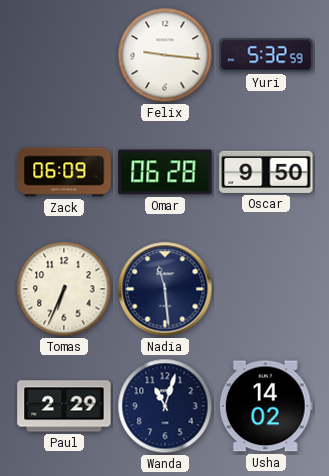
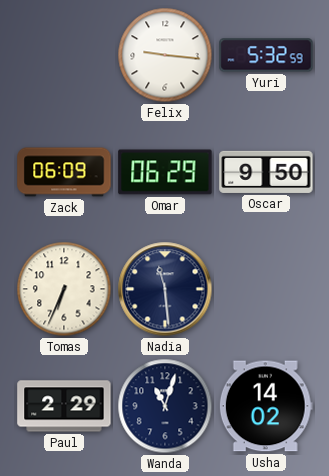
Omar: 06:28 -> 06:29 (165, 172)
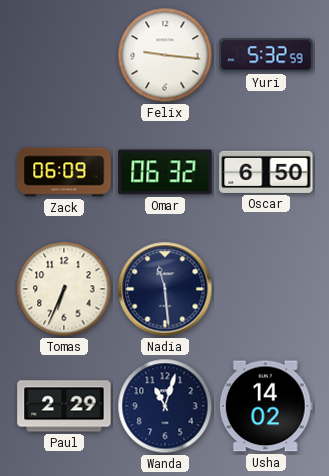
Omar: 06:29 -> 06:32 (165, 172)
Oscar: 9:50 -> 6:50 (266, 172)
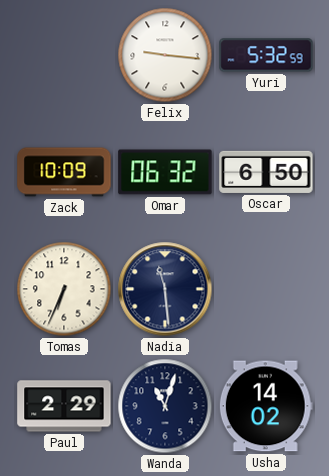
Zack: 06:09 -> 10:09 (64, 172)
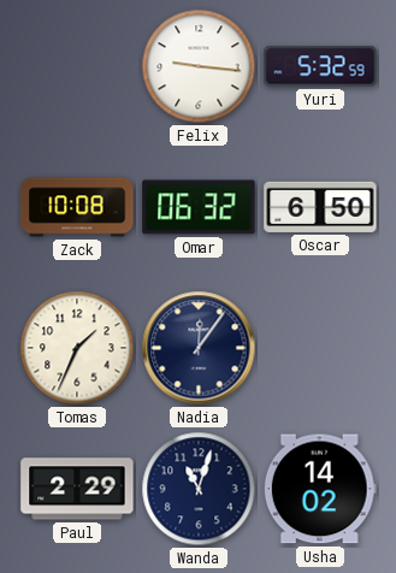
Zack: 10:09 -> 10:08 (77, 207)
Tomas: 6:34 -> 1:34 (77, 348)
Nadia: 11:29 -> 12:06 (199, 348)
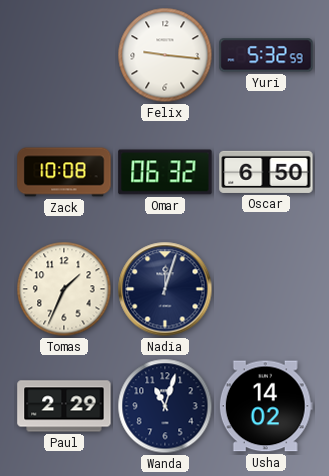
Nadia: 12:06 -> 12:03 (165, 289)
